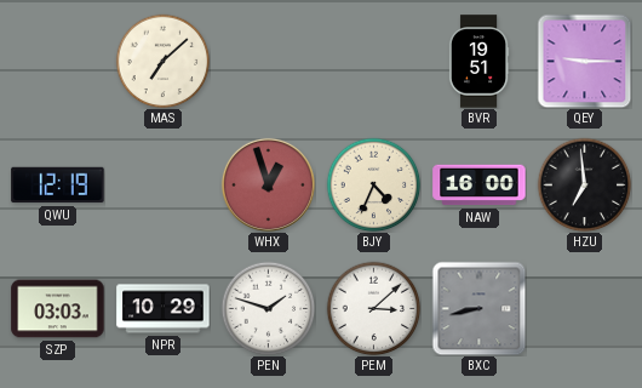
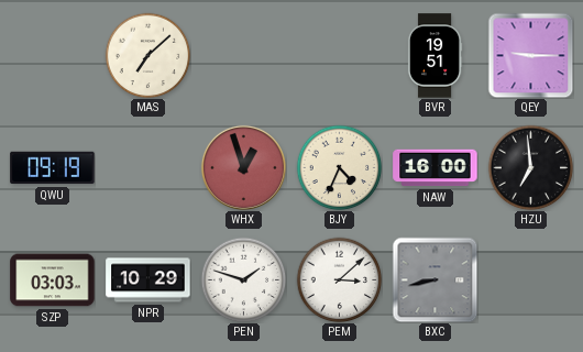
QWU: 12:19 -> 09:19 (53, 168)
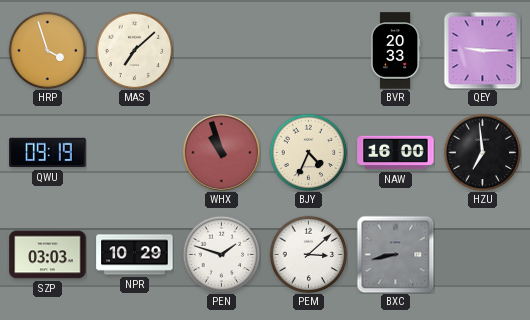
HRP: none -> 3:57 (47, 50)
BVR: 19:51 -> 20:33 (395, 51)
WHX: 12:57 -> 10:57 (221, 152)
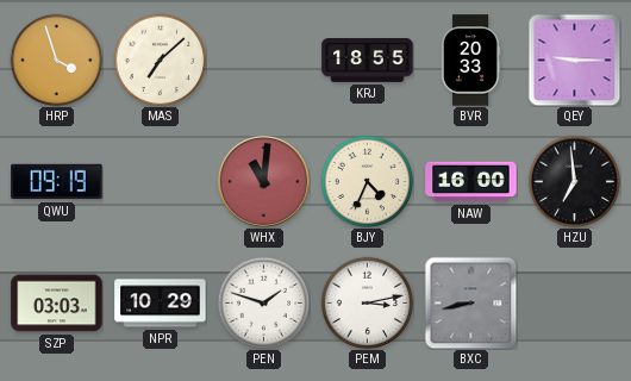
KRJ: none -> 18:55 (368, 61)
WHX: 10:57 -> 11:01 (263, 181)
PEM: 3:08 -> 3:13 (367, 302)
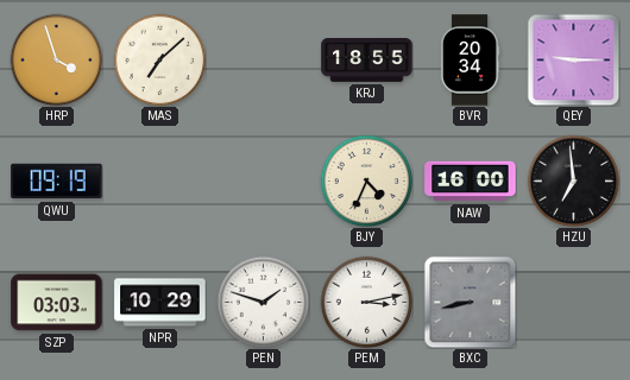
BVR: 20:33 -> 20:34 (470, 61)
WHX: 11:01 -> none (263, 181)
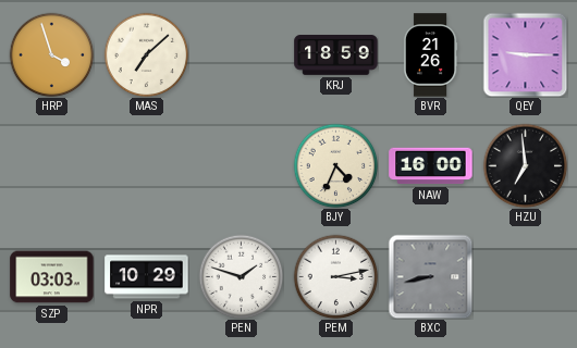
KRJ: 18:55 -> 18:59 (336, 55)
BVR: 20:34 -> 21:26 (430, 55)
QWU: 09:19 -> none (57, 182)
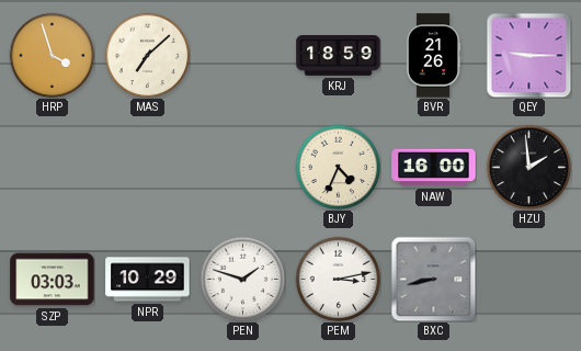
HZU: 6:59 -> 1:59 (528, 167)
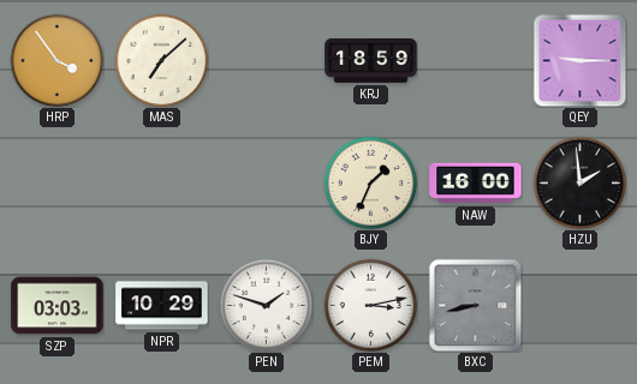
HRP: 3:57 -> 3:54 (56, 60)
BVR: 21:26 -> none (433, 56)
BJY: 4:34 -> 1:34 (370, 182)
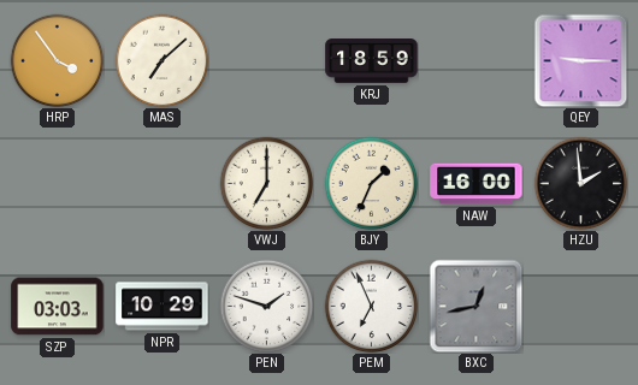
VWJ: none -> 7:00 (266, 183)
PEM: 3:13 -> 6:56 (371, 306)
BXC: 8:43 -> 12:43 (475, 306)
